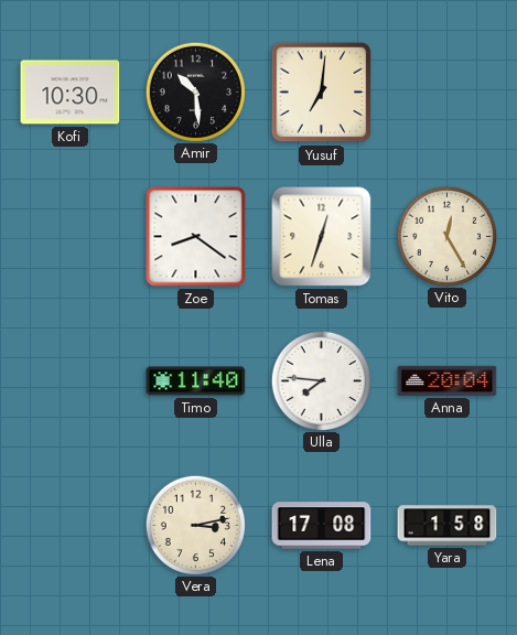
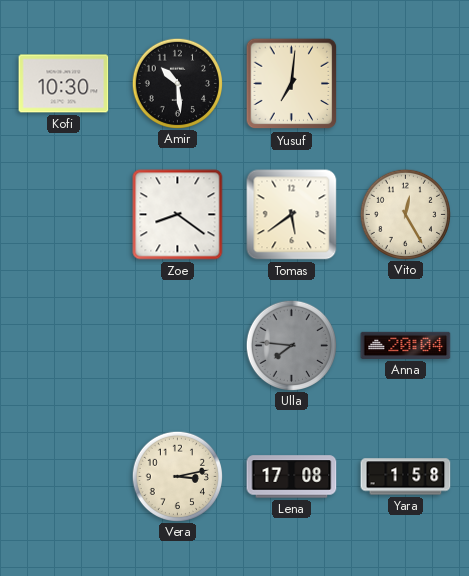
Tomas: 12:33 -> 5:39 (292, 215)
Timo: 11:40 -> none (196, 381)
Ulla dial: white -> grey (291, 345)
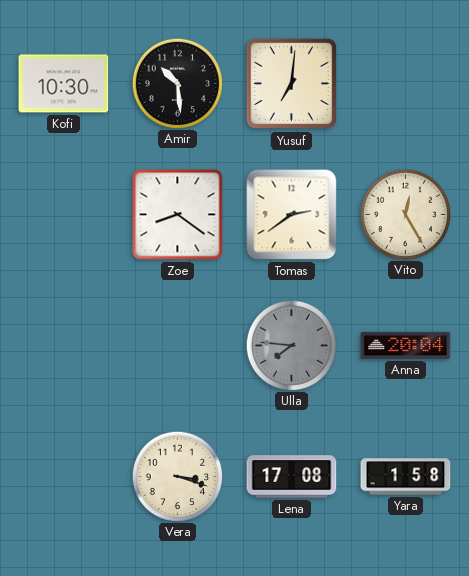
Tomas: 5:39 -> 2:39 (292, 215)
Vera: 3:13 -> 3:18 (177, 476)
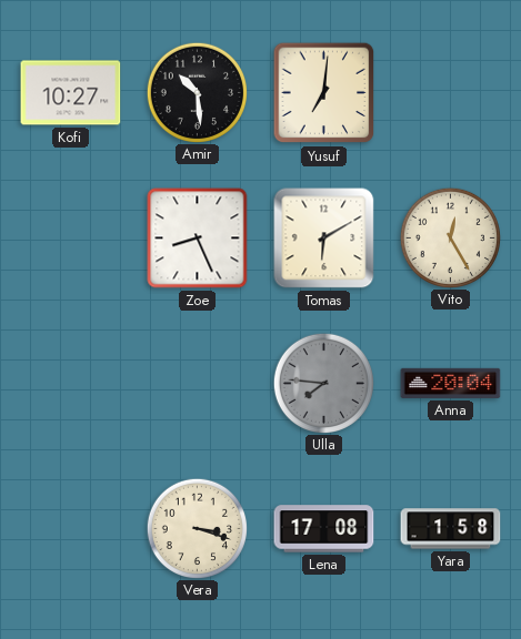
Kofi: 10:30 -> 10:27 (71, 93)
Zoe: 8:21 -> 8:26 (198, 239)
Tomas: 2:39 -> 6:10 (324, 239)
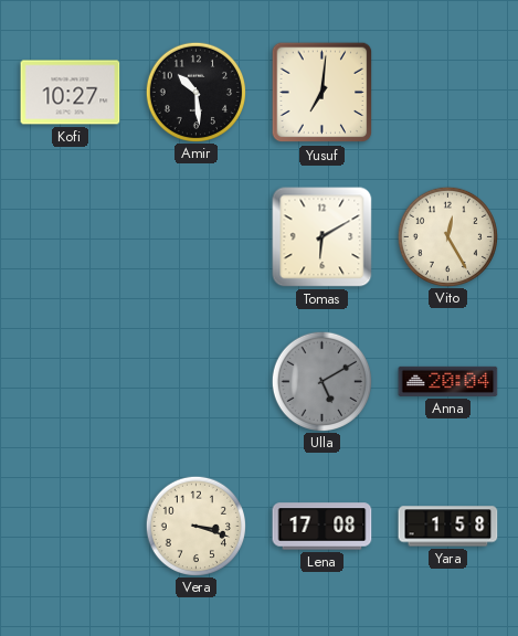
Zoe: 8:26 -> none (198, 239)
Ulla: 7:46 -> 5:10 (321, 381)
